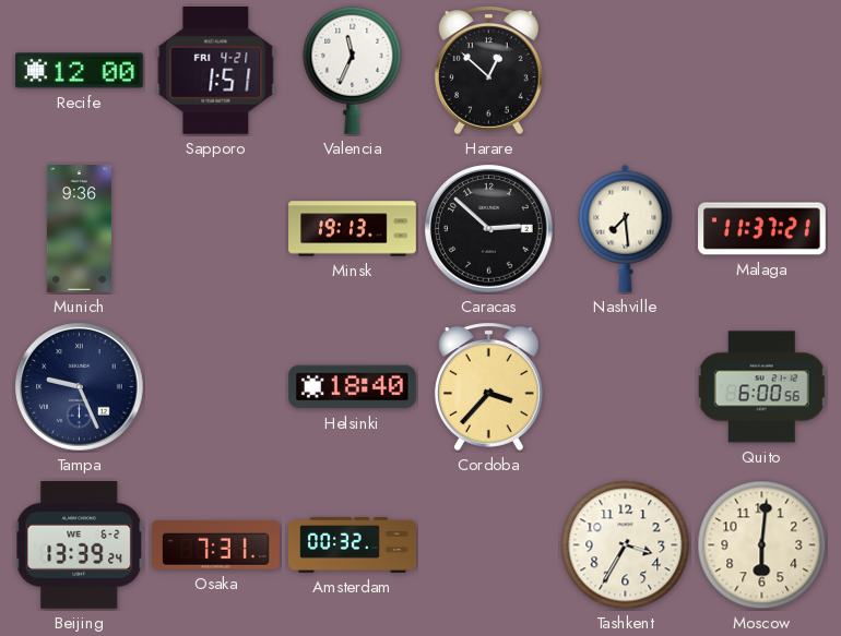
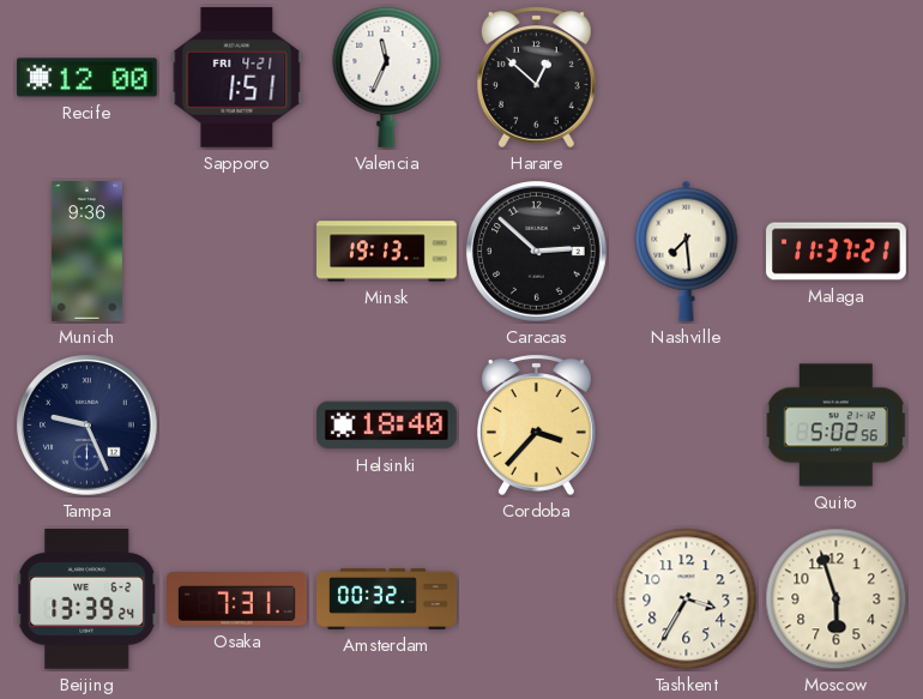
Quito: 6:00 -> 5:02 (837, 426)
Moscow: 6:01 -> 5:57 (837, 599)
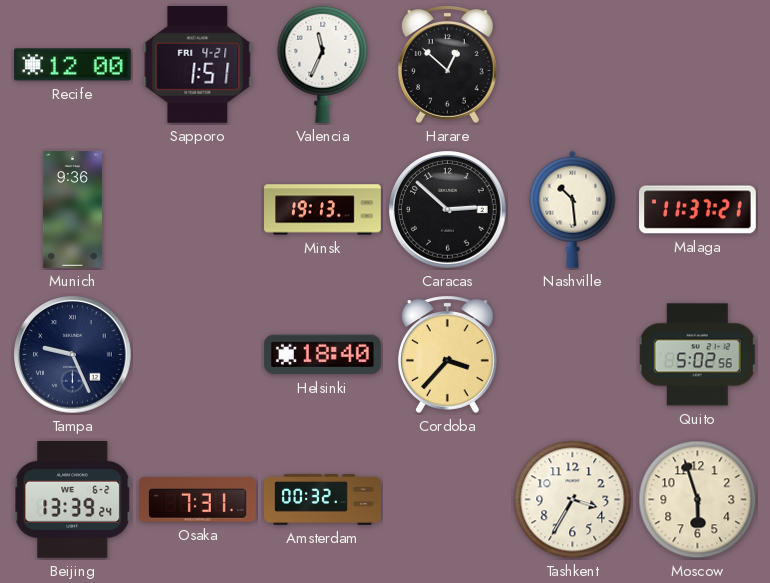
Nashville: 7:29 -> 10:29 (573, 209)
